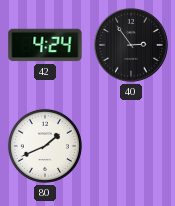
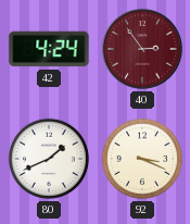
40 dial: black -> burgundy (142, 49)
92: none -> 3:19 (142, 159)
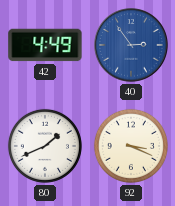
42: 4:24 -> 4:49 (45, 45)
40 dial: burgundy -> blue (131, 45)
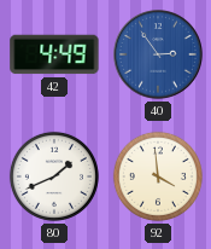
92: 3:19 -> 3:59 (158, 176)
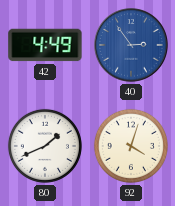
92: 3:59 -> 4:03 (131, 146)
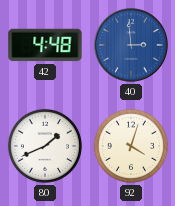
42: 4:49 -> 4:48 (45, 45)
40: 2:54 -> 2:59 (131, 45)
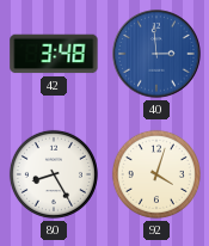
42: 4:48 -> 3:48 (54, 54)
80: 1:41 -> 8:25 (54, 174)
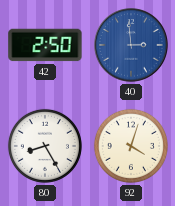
42: 3:48 -> 2:50 (45, 45)
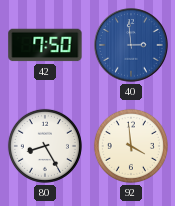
42: 2:50 -> 7:50 (45, 45)
92: 4:03 -> 3:59 (131, 146)
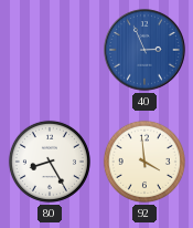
42: 7:50 -> none (45, 45)
40: 2:59 -> 2:56 (144, 50)
